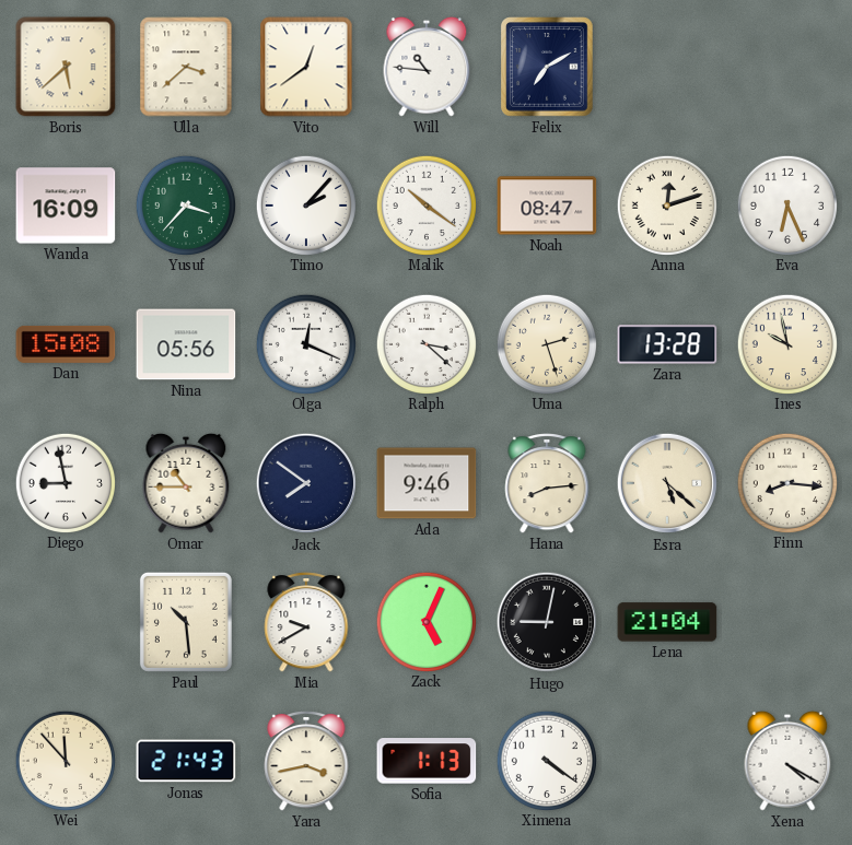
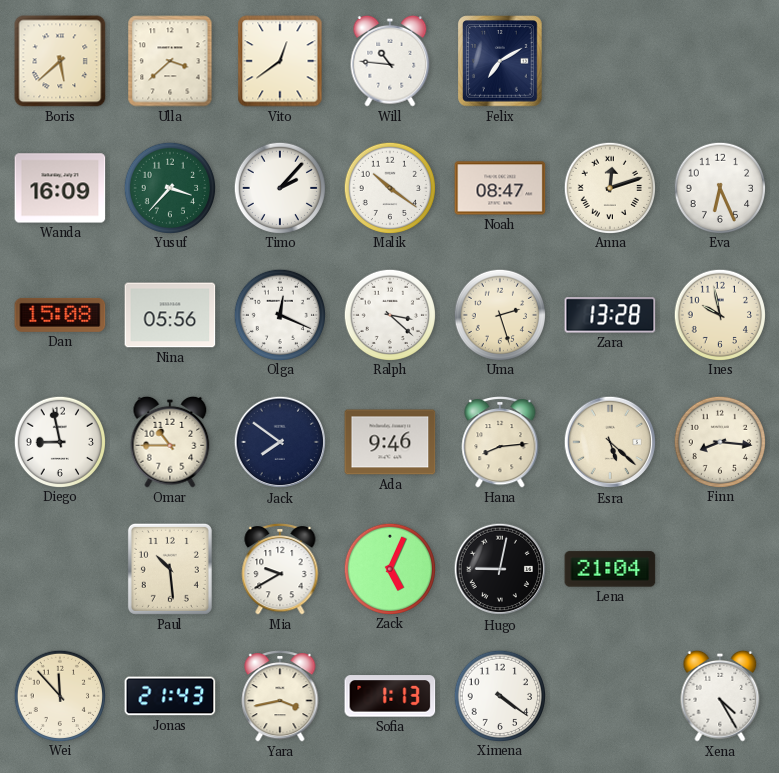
Xena: 4:20 -> 4:25 (720, 696)
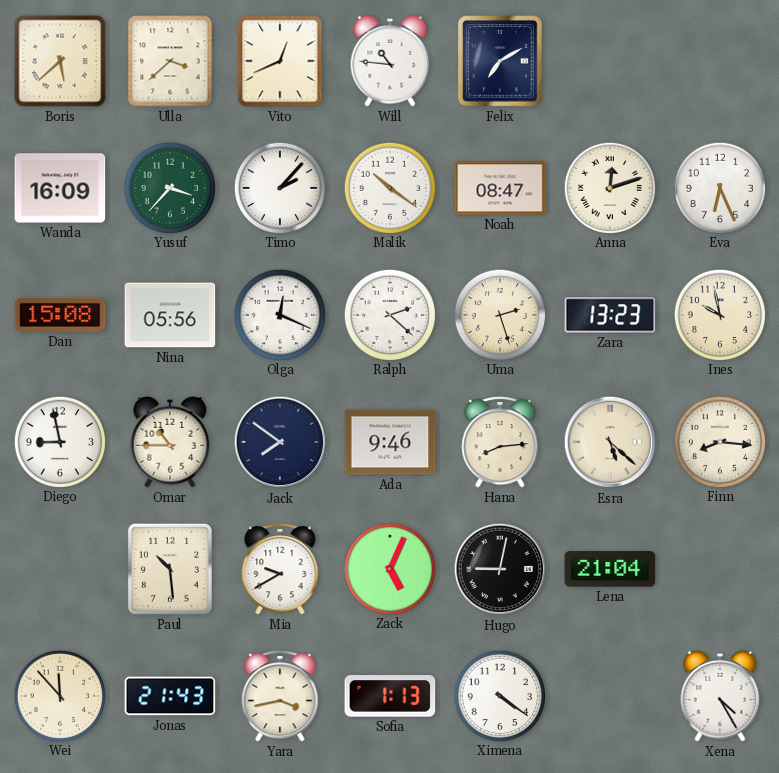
Vito: 12:39 -> 12:41 (280, 61)
Ralph: 3:22 -> 2:22 (389, 314)
Zara: 13:28 -> 13:23 (610, 315)
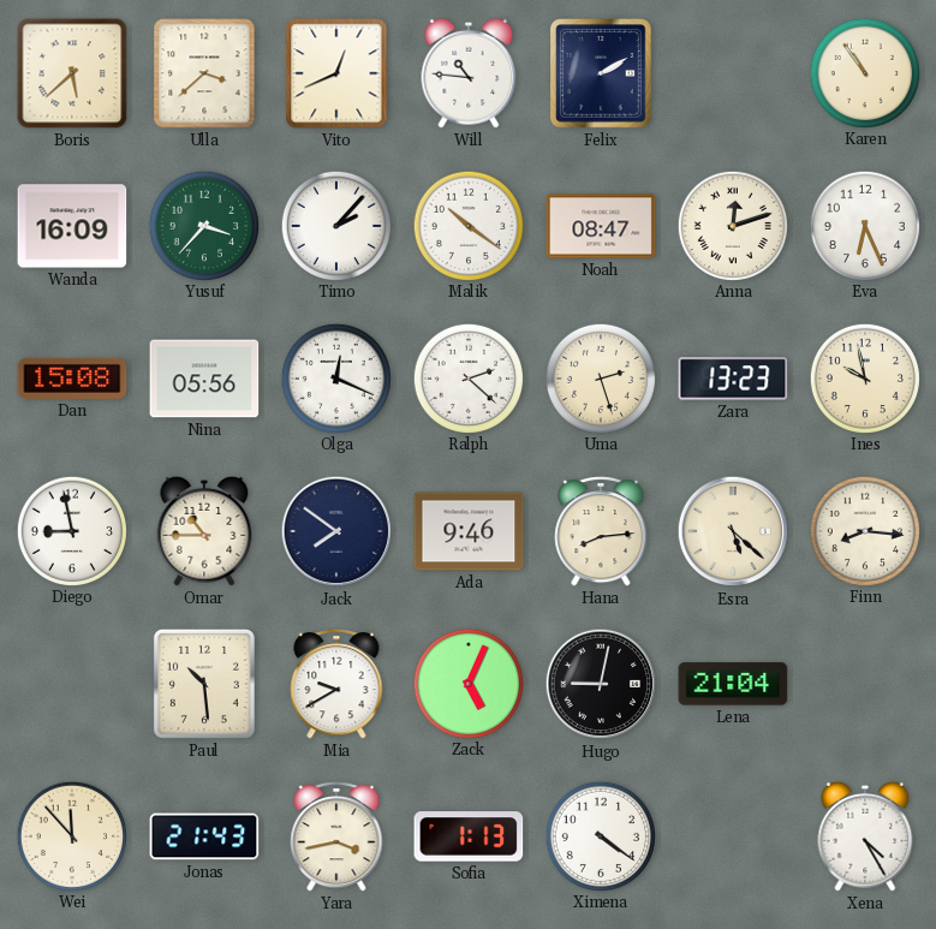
Felix: 7:10 -> 2:10 (601, 73)
Karen: none -> 10:54 (864, 72)
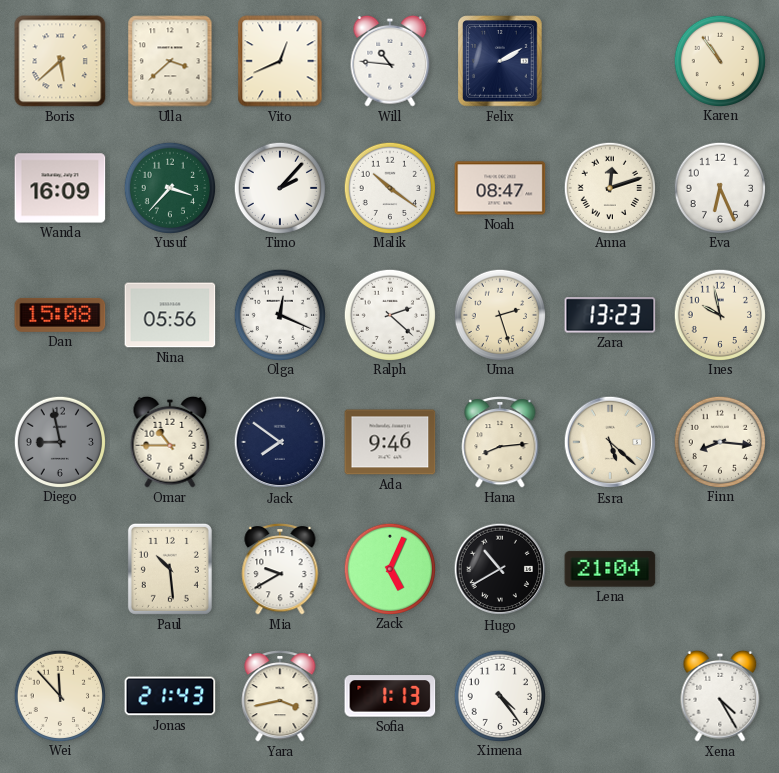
Diego dial: white -> grey (59, 441)
Hugo: 9:02 -> 10:40 (500, 569)
Ximena: 4:21 -> 4:24 (499, 695)
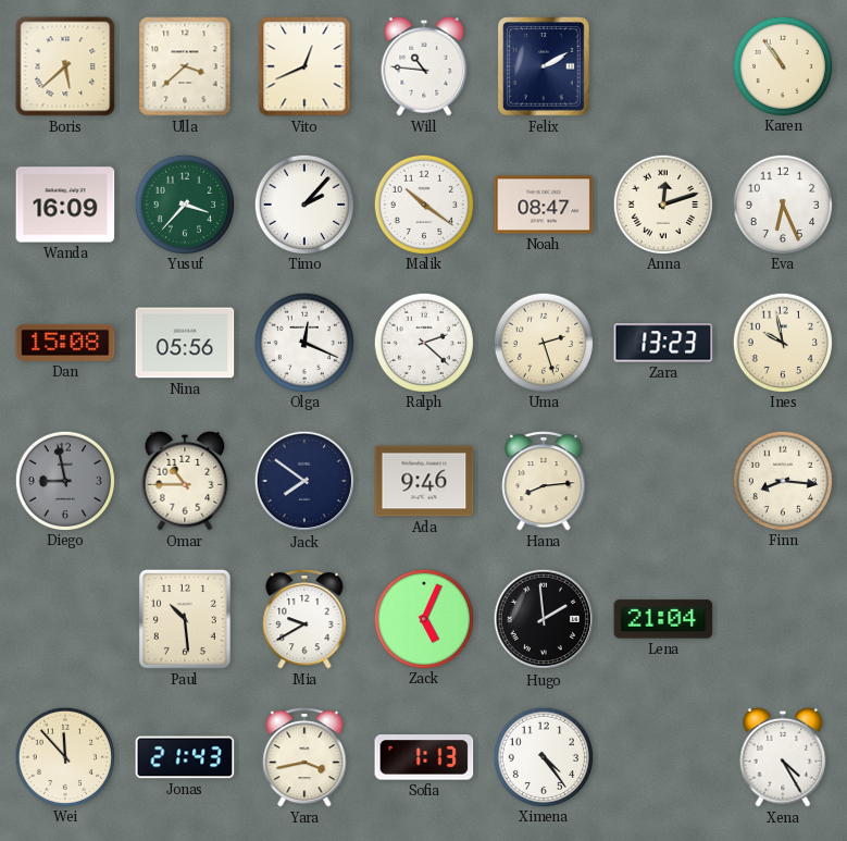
Esra: 5:22 -> none (610, 442)
Hugo: 10:40 -> 1:59 (544, 619)
